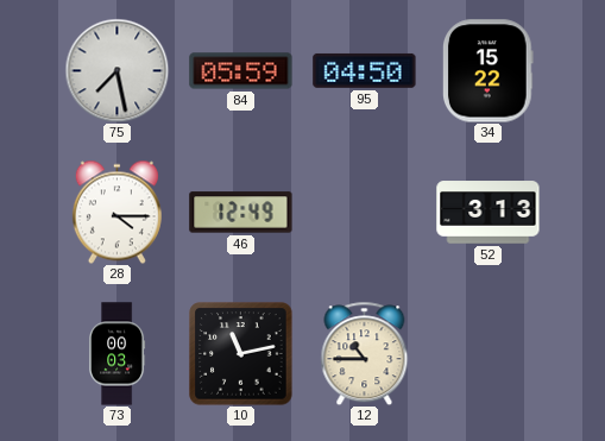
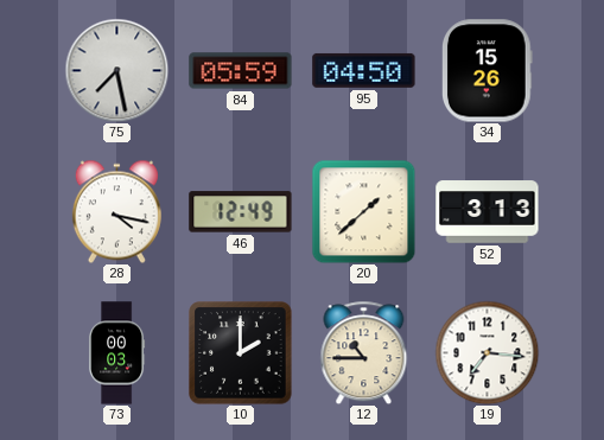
34: 15:22 -> 15:26 (488, 71)
28: 4:15 -> 4:17 (116, 211)
20: none -> 1:38 (363, 211)
10: 11:13 -> 2:00 (241, 353)
19: none -> 7:16 (487, 352)
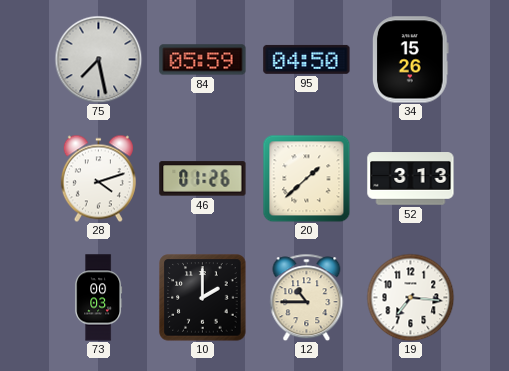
28: 4:17 -> 4:12 (98, 178)
46: 12:49 -> 01:26 (203, 179)
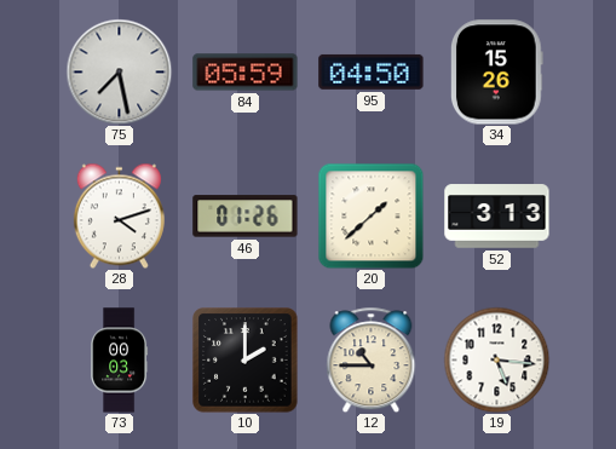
19: 7:16 -> 5:16 (496, 359)
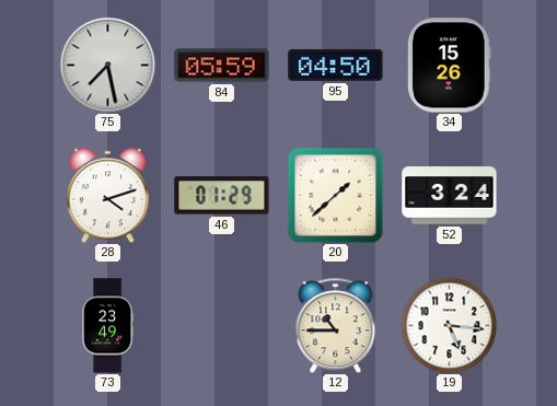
46: 01:26 -> 01:29 (222, 196)
52: 3:13 -> 3:24 (450, 196)
73: 00:03 -> 23:49 (108, 326)
10: 2:00 -> none (246, 361)
